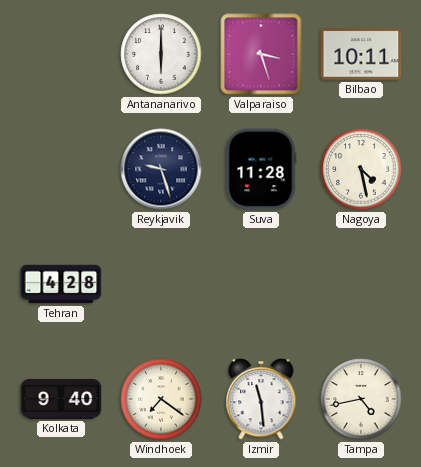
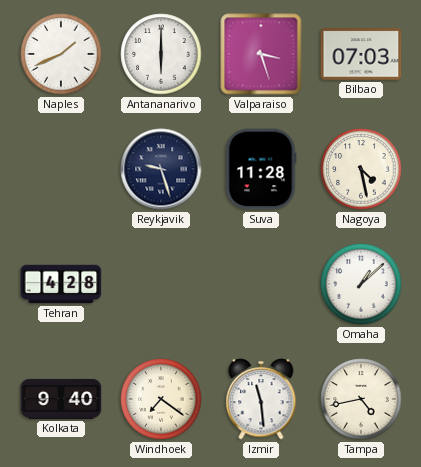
Naples: none -> 1:41 (61, 54)
Bilbao: 10:11 -> 07:03 (361, 54)
Omaha: none -> 1:08 (361, 284)
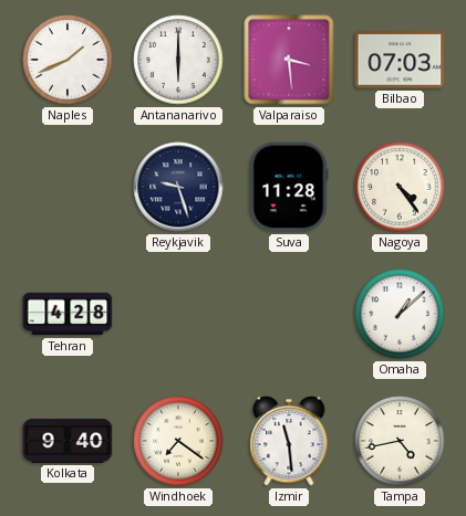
Valparaiso: 3:27 -> 3:29 (289, 60)
Nagoya: 4:28 -> 4:24 (400, 187)
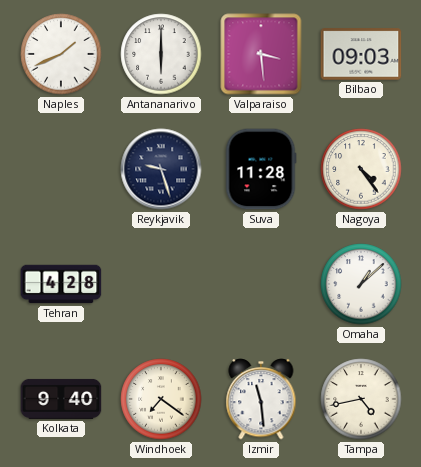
Bilbao: 07:03 -> 09:03 (361, 54)
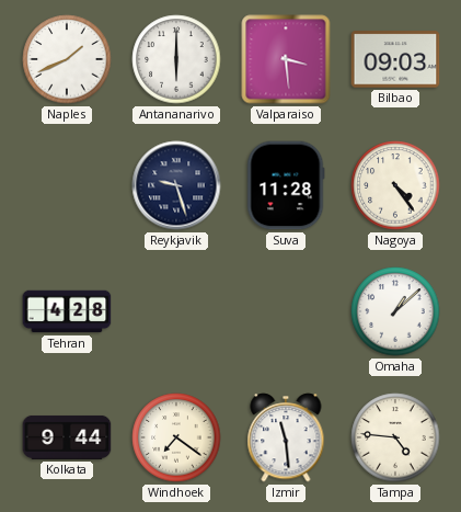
Kolkata: 9:40 -> 9:44 (67, 437)
Tampa: 4:43 -> 4:46 (395, 437)
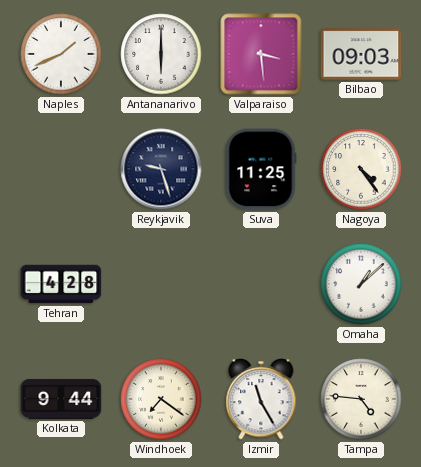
Suva: 11:28 -> 11:25 (261, 169)
Izmir: 11:29 -> 11:25 (261, 399)
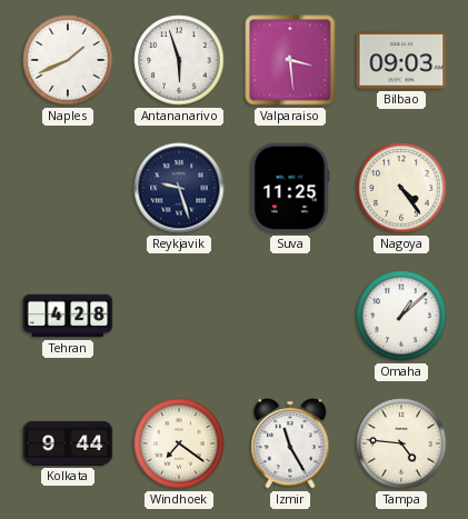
Antananarivo: 6:00 -> 5:57 (179, 60)
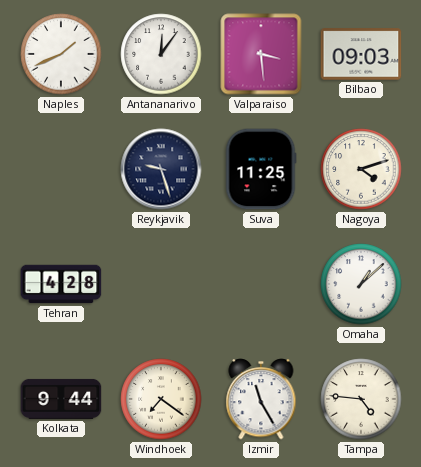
Antananarivo: 5:57 -> 12:06 (161, 54)
Nagoya: 4:24 -> 4:12 (361, 169)
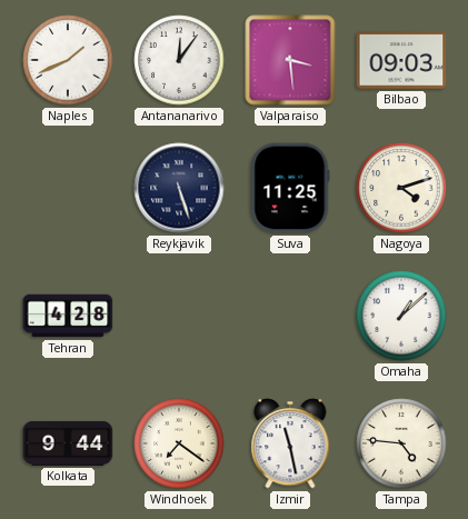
Reykjavik: 9:27 -> 5:27 (179, 188)
Izmir: 11:25 -> 11:28 (290, 443)
